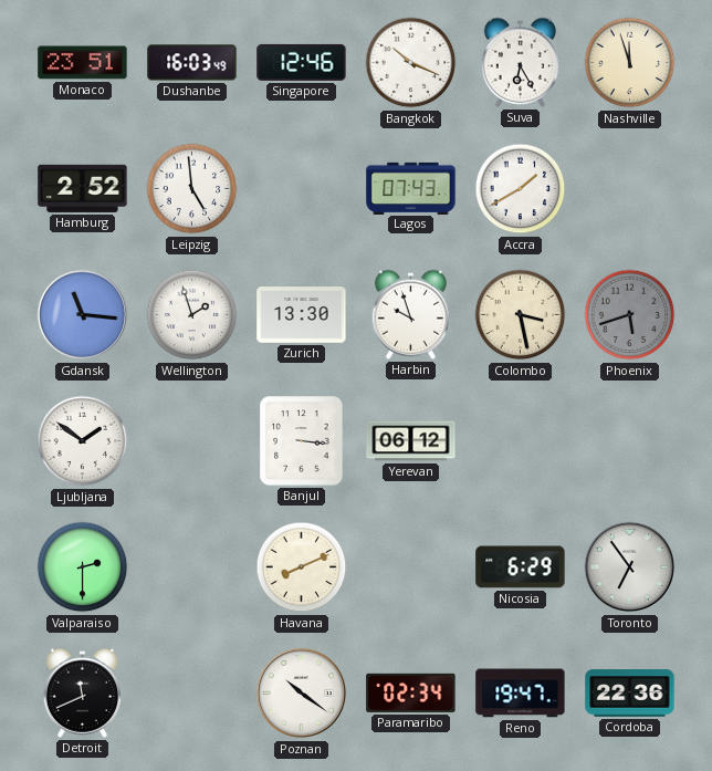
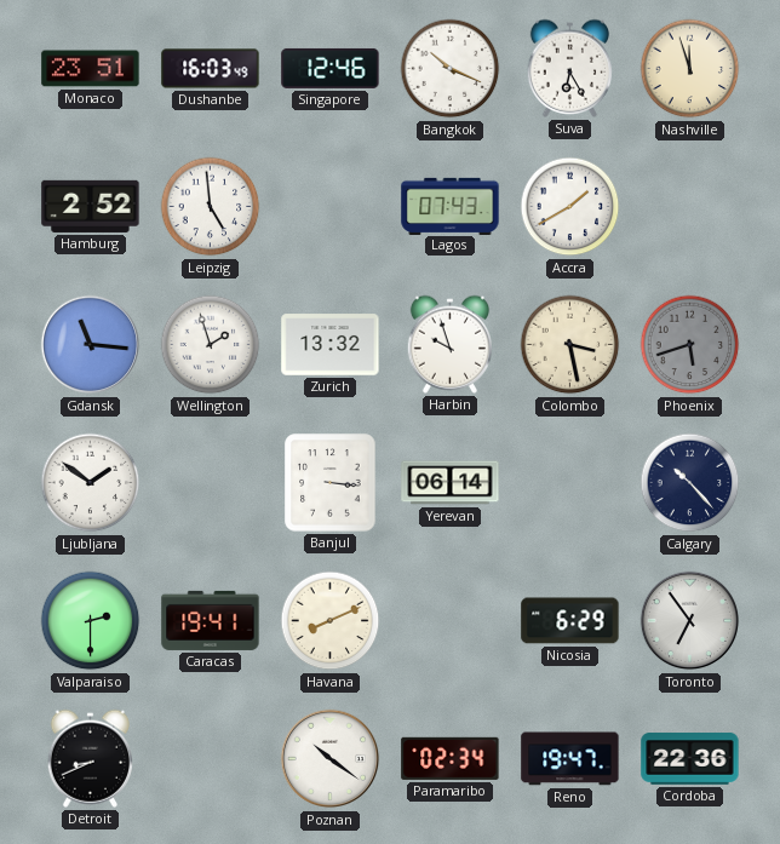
Zurich: 13:30 -> 13:32 (331, 345)
Yerevan: 06:12 -> 06:14 (451, 483)
Calgary: none -> 10:23 (690, 483)
Caracas: none -> 19:41 (211, 620)
Detroit: 11:41 -> 8:41 (90, 758)
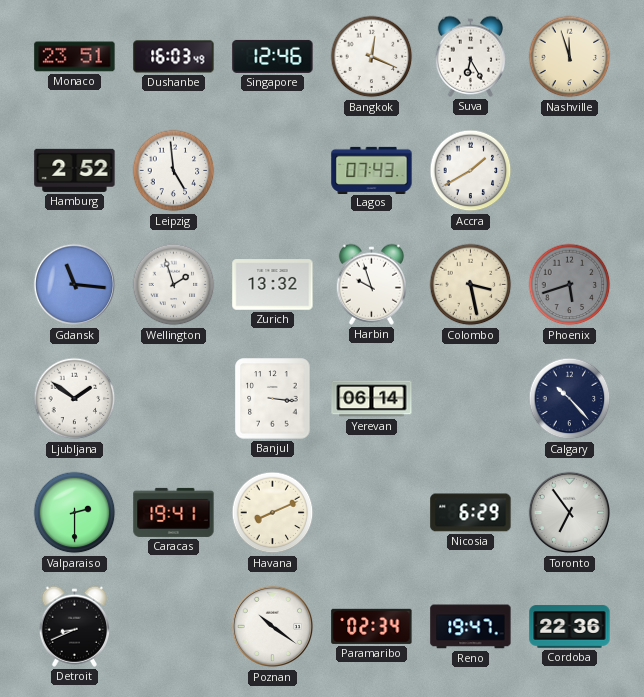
Bangkok: 10:19 -> 12:19 (372, 57)
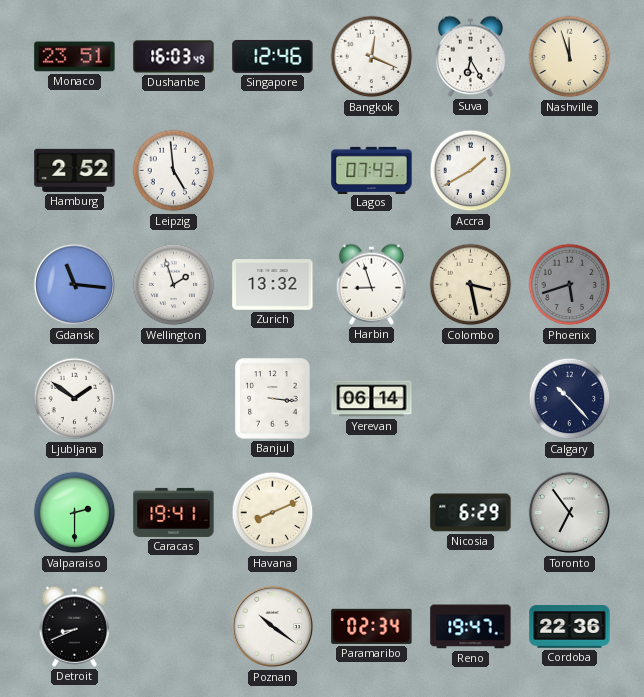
Harbin: 9:57 -> 8:57 (371, 284)
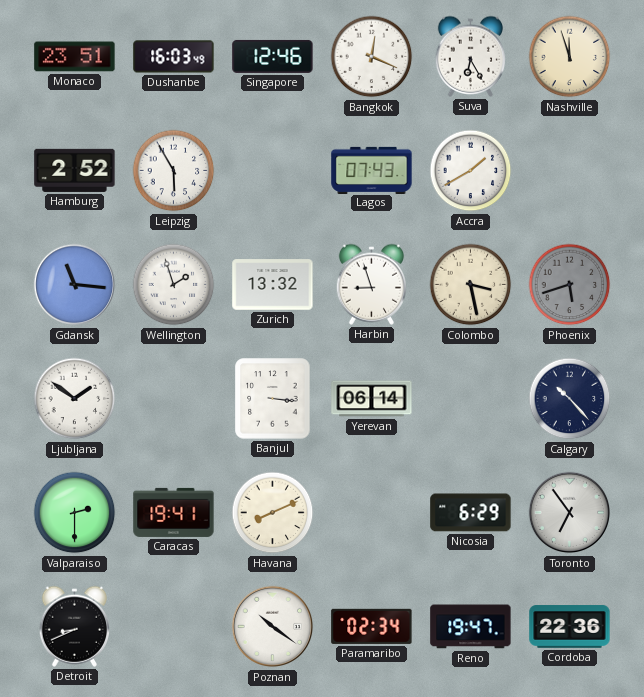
Leipzig: 4:59 -> 5:55 (174, 171)
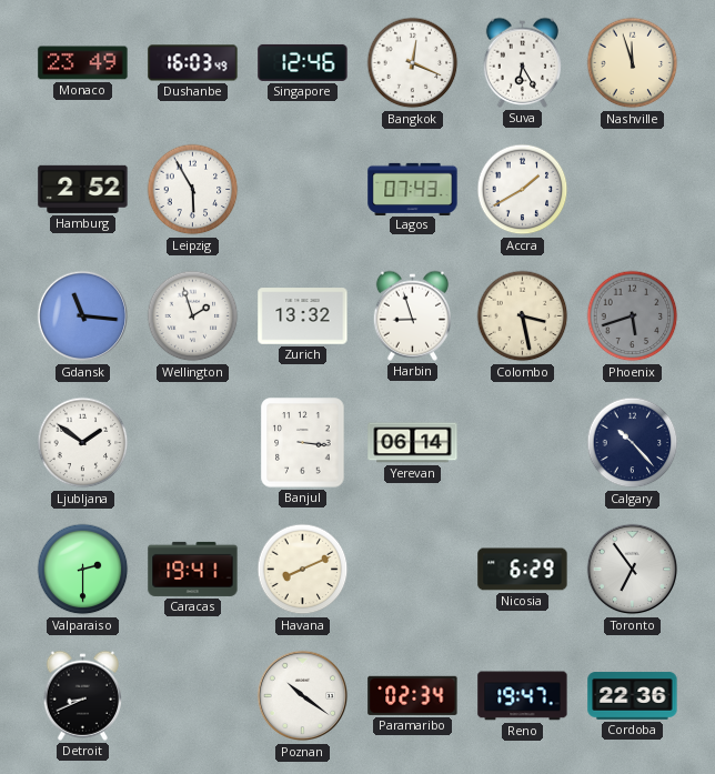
Monaco: 23:51 -> 23:49 (83, 63)
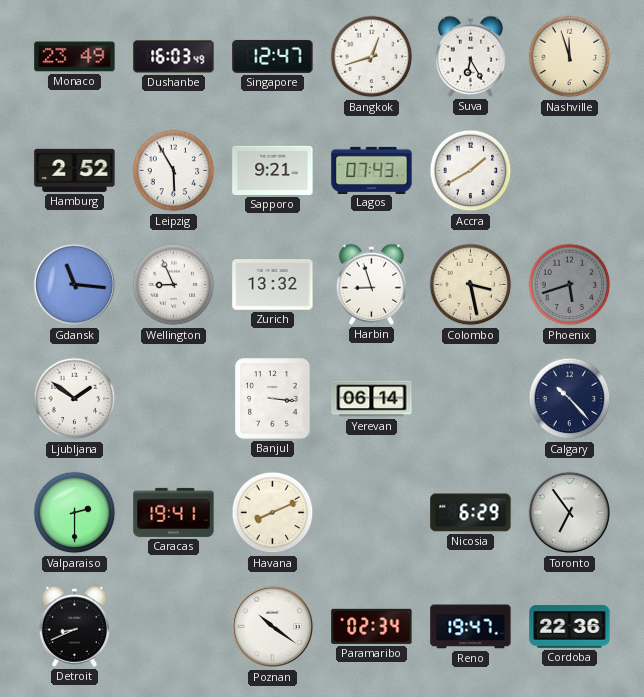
Singapore: 12:46 -> 12:47 (273, 56)
Bangkok: 12:19 -> 12:42 (372, 57)
Sapporo: none -> 9:21 (273, 170)
Wellington: 1:57 -> 8:56 (174, 285)
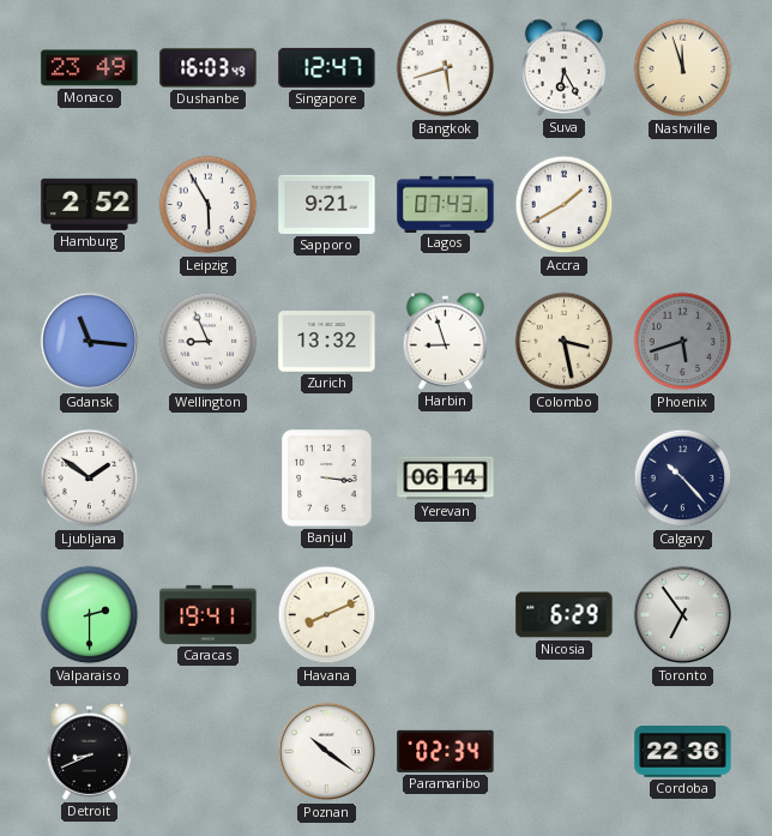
Bangkok: 12:42 -> 5:42 (446, 68)
Reno: 19:47 -> none (471, 627)
